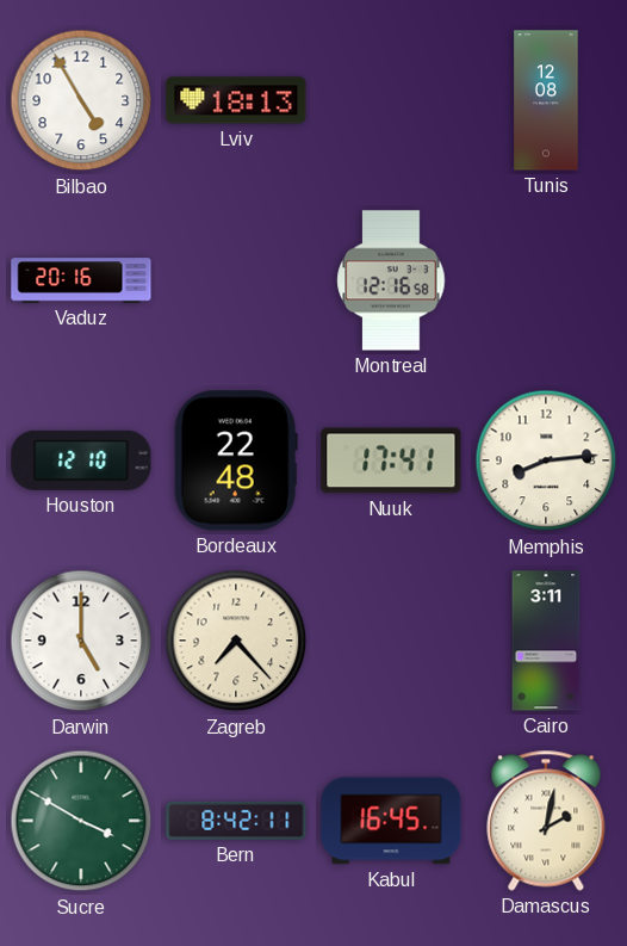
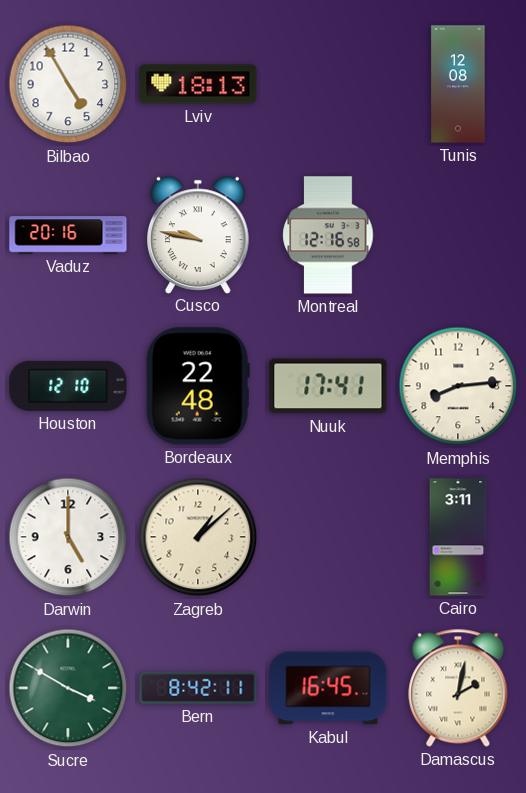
Cusco: none -> 9:47 (199, 234)
Zagreb: 7:23 -> 1:08 (198, 537)
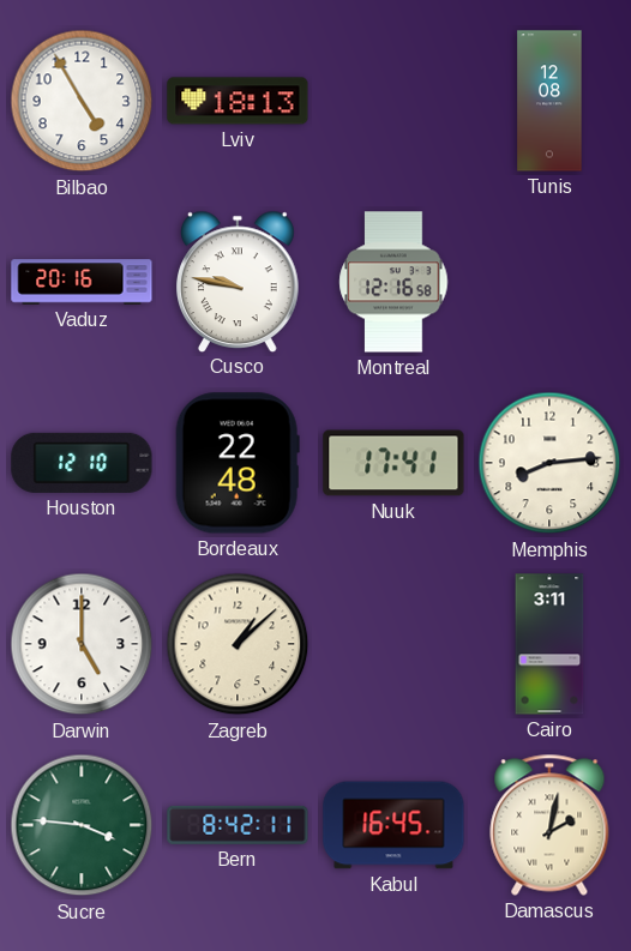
Sucre: 3:50 -> 3:46 (82, 825)
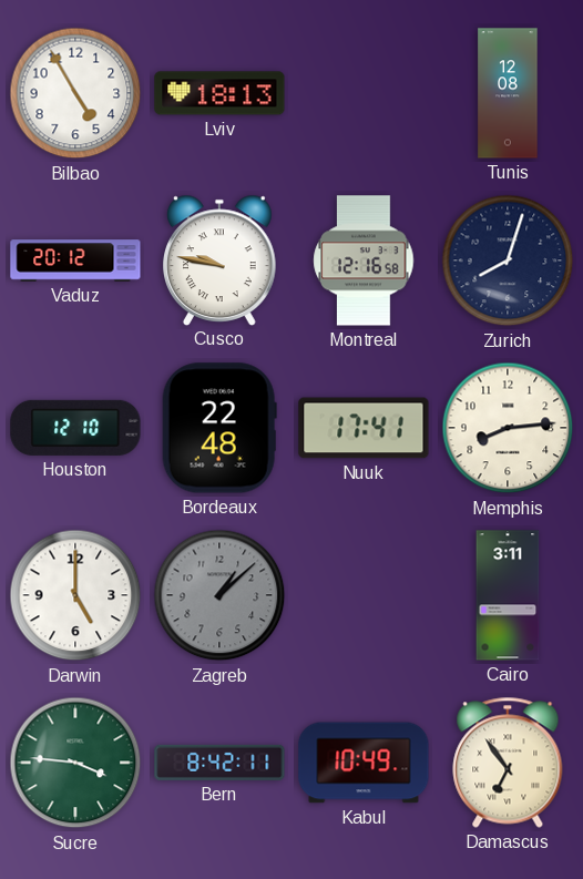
Vaduz: 20:16 -> 20:12 (75, 260)
Zurich: none -> 8:03 (508, 260)
Zagreb dial: cream -> grey (219, 595)
Kabul: 16:45 -> 10:49 (364, 763)
Damascus: 2:02 -> 6:54 (508, 763)
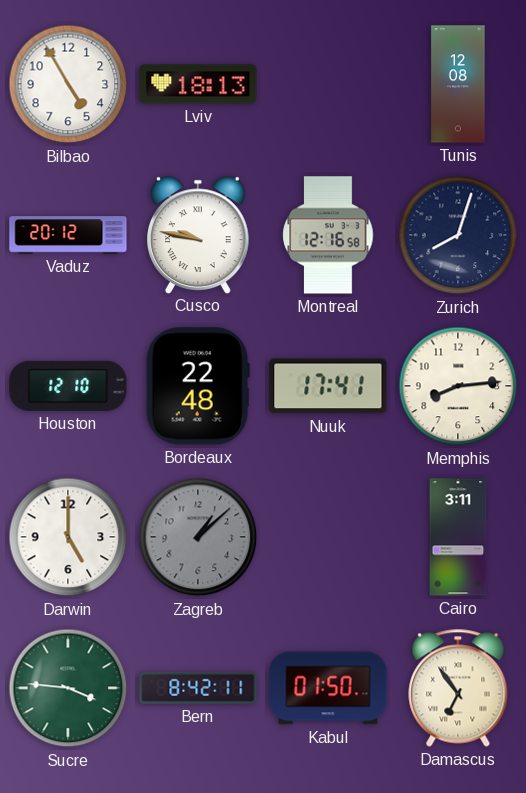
Kabul: 10:49 -> 01:50 (328, 688)
